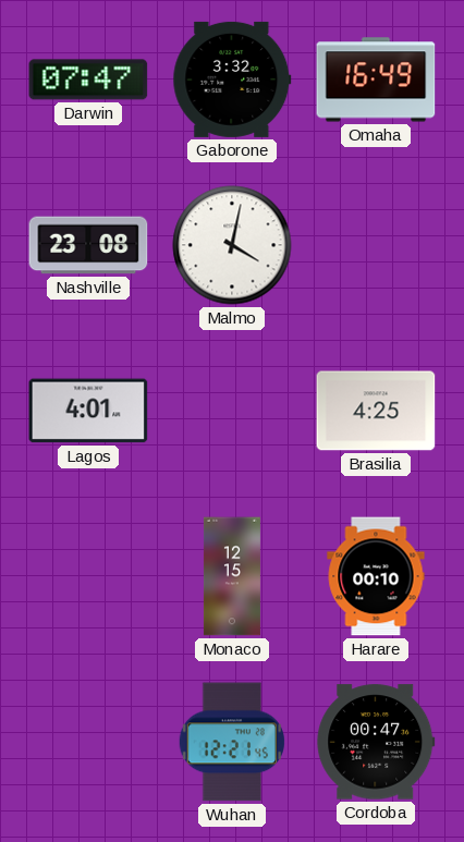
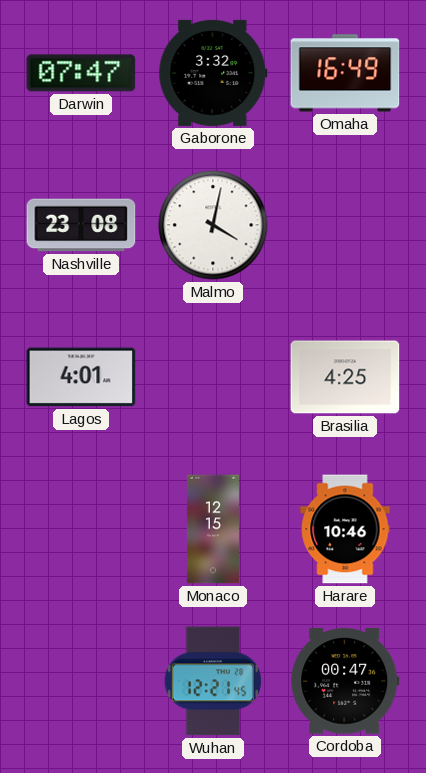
Harare: 00:10 -> 10:46 (345, 529)
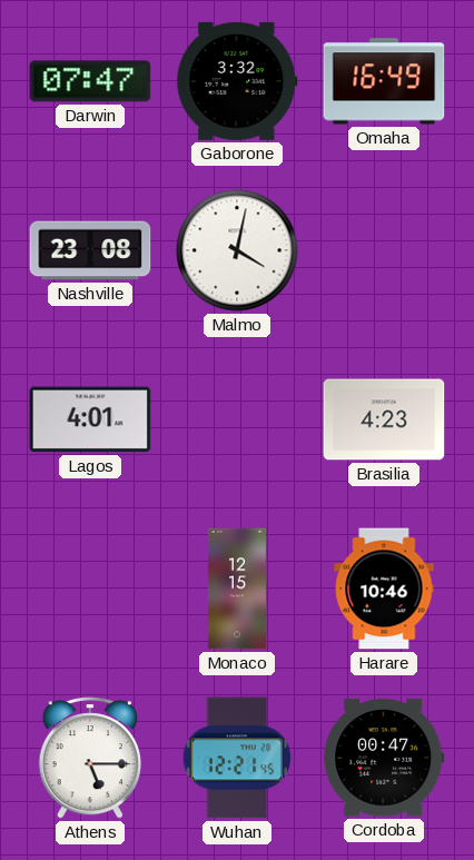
Brasilia: 4:25 -> 4:23 (384, 419)
Athens: none -> 5:15 (90, 758)
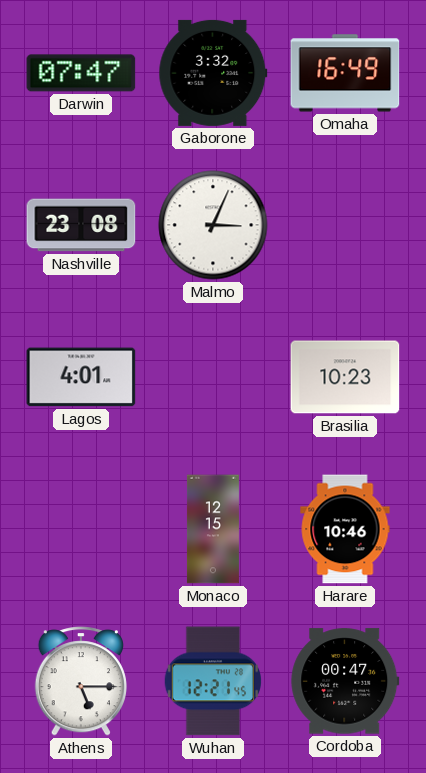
Malmo: 4:02 -> 3:04 (213, 225)
Brasilia: 4:23 -> 10:23 (345, 377)
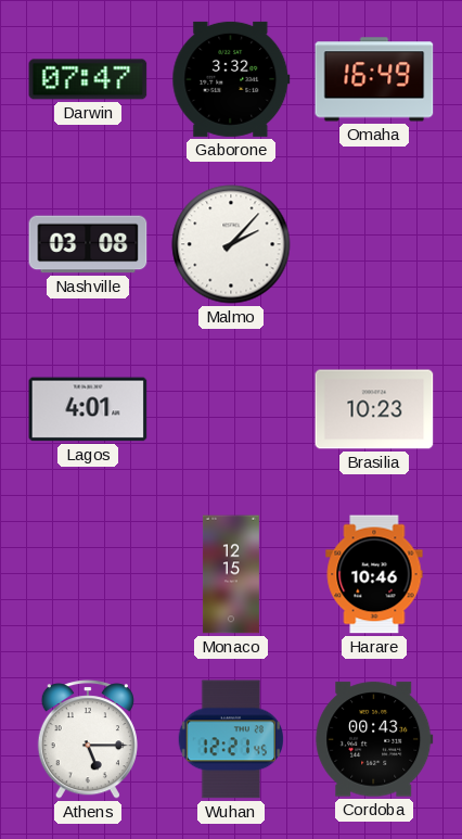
Nashville: 23:08 -> 03:08 (88, 244)
Malmo: 3:04 -> 2:07 (231, 244)
Cordoba: 00:47 -> 00:43 (374, 739)
